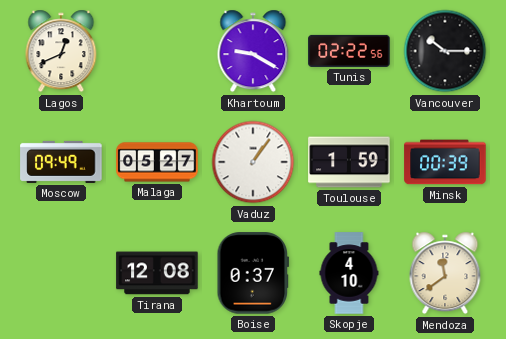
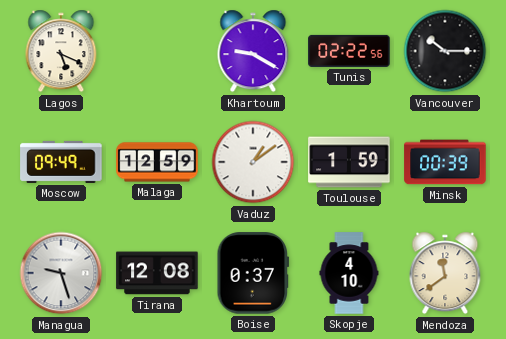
Lagos: 12:41 -> 5:19 (61, 51)
Malaga: 05:27 -> 12:59 (157, 162)
Vaduz: 1:06 -> 1:09 (253, 162)
Managua: none -> 9:27 (61, 273)
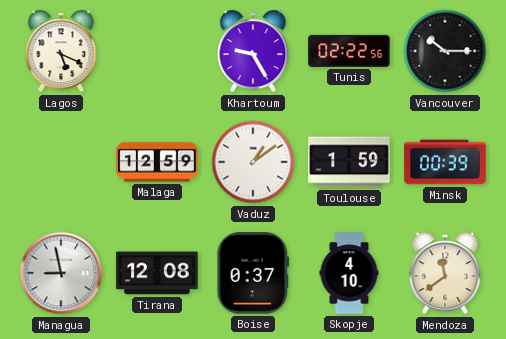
Khartoum: 9:20 -> 9:25 (253, 51)
Moscow: 09:49 -> none (61, 162)
Managua: 9:27 -> 8:58 (61, 273)
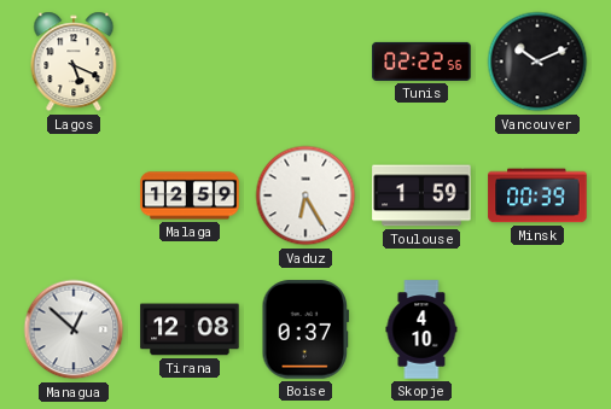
Khartoum: 9:25 -> none (253, 51)
Vancouver: 10:15 -> 10:11 (537, 62)
Vaduz: 1:09 -> 6:25 (305, 195)
Managua: 8:58 -> 12:52 (74, 329)
Mendoza: 11:39 -> none (445, 273)
